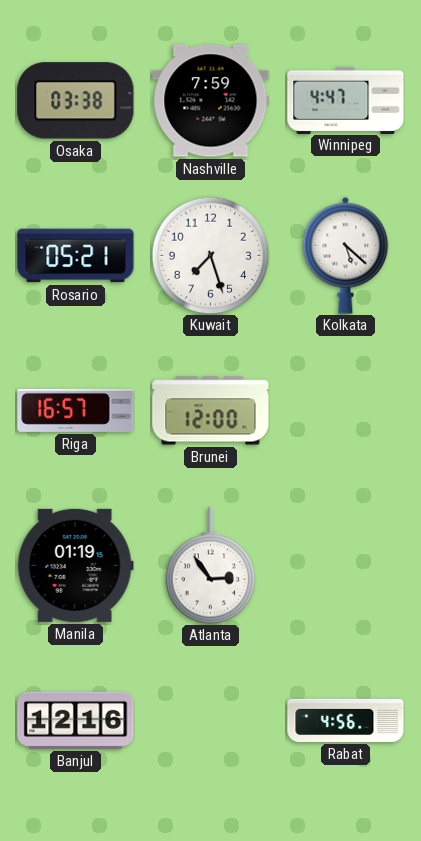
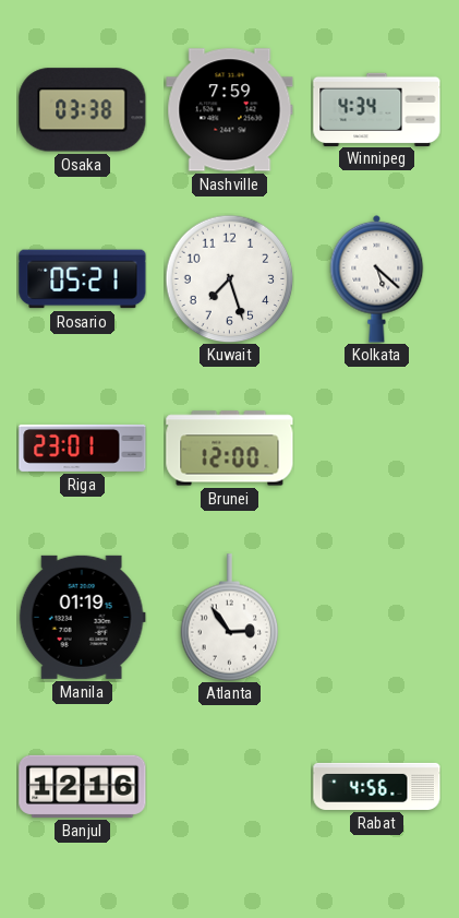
Winnipeg: 4:47 -> 4:34 (377, 109)
Riga: 16:57 -> 23:01 (83, 448)
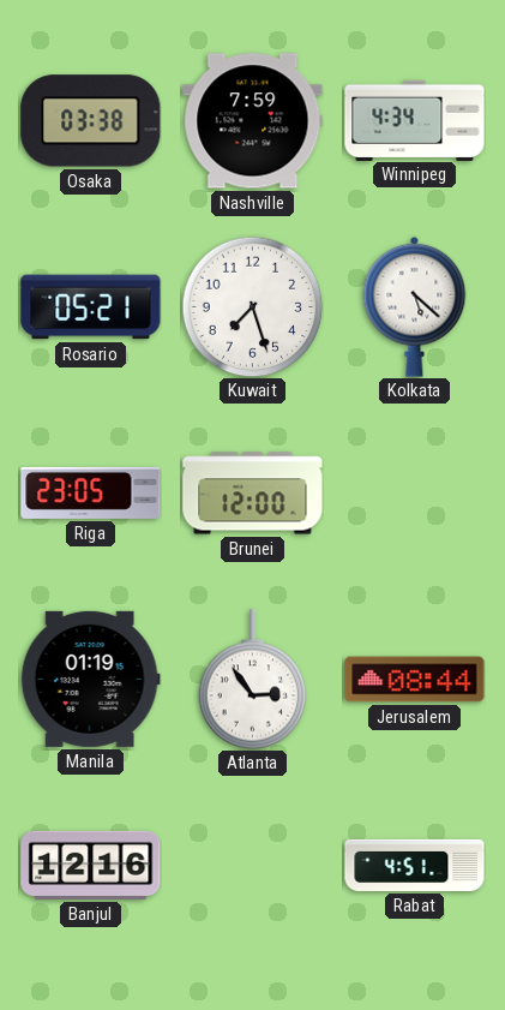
Riga: 23:01 -> 23:05 (91, 492)
Jerusalem: none -> 08:44 (415, 680)
Rabat: 4:56 -> 4:51 (415, 865)
